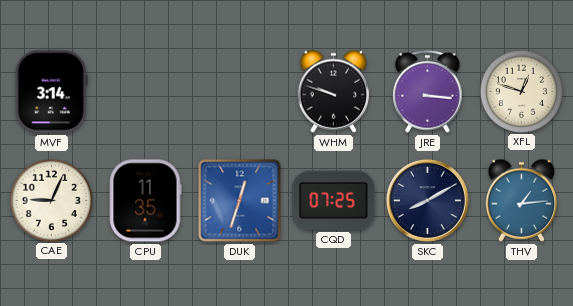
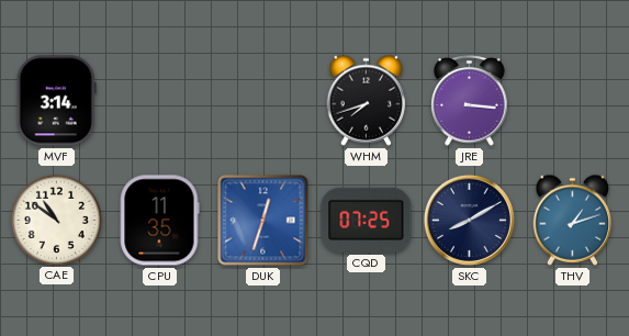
WHM: 9:48 -> 7:42 (367, 100)
XFL: 12:48 -> none (521, 91)
CAE: 9:04 -> 10:51 (56, 220)
THV: 1:14 -> 1:12 (573, 220)
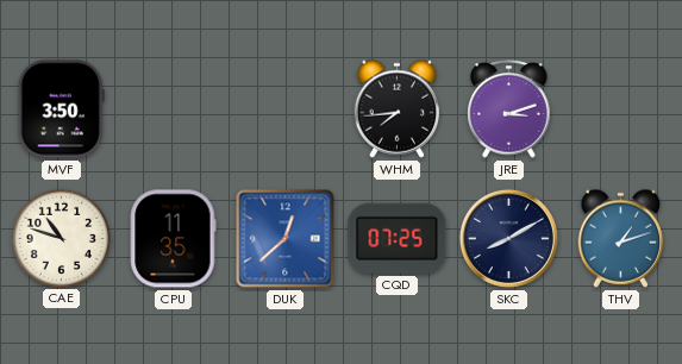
MVF: 3:14 -> 3:50 (61, 109)
WHM: 7:42 -> 7:44 (398, 108)
JRE: 3:16 -> 3:12 (509, 109)
CAE: 10:51 -> 10:48 (61, 238)
DUK: 12:33 -> 12:38 (286, 239)
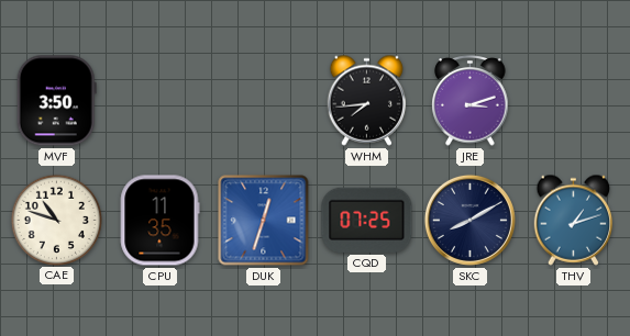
DUK: 12:38 -> 12:33 (264, 221)
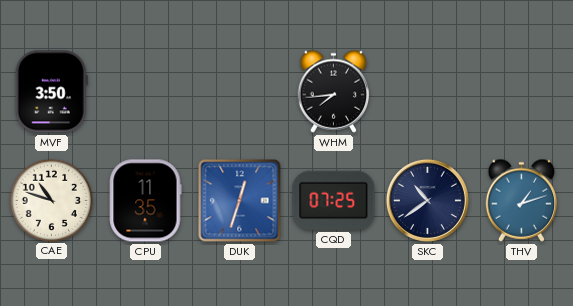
JRE: 3:12 -> none (471, 101)
SKC: 8:10 -> 10:39 (427, 200)
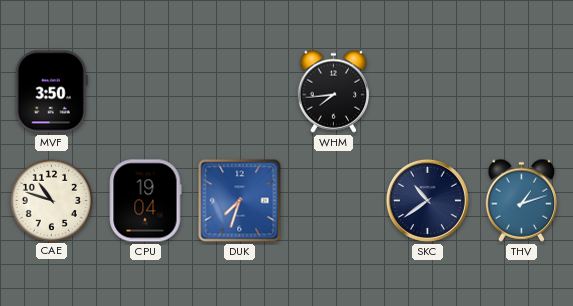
CPU: 11:35 -> 19:04 (145, 201)
DUK: 12:33 -> 7:33 (240, 201)
CQD: 07:25 -> none (334, 200)
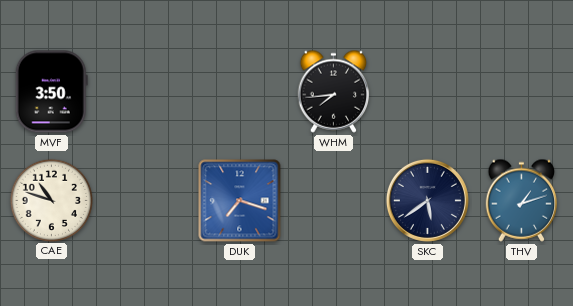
CPU: 19:04 -> none (145, 201)
DUK: 7:33 -> 7:18 (240, 201)
SKC: 10:39 -> 5:39 (427, 200)
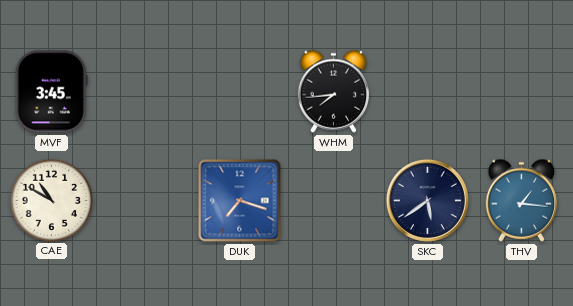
MVF: 3:50 -> 3:45 (51, 92)
CAE: 10:48 -> 10:50 (51, 200)
THV: 1:12 -> 1:16 (522, 200)
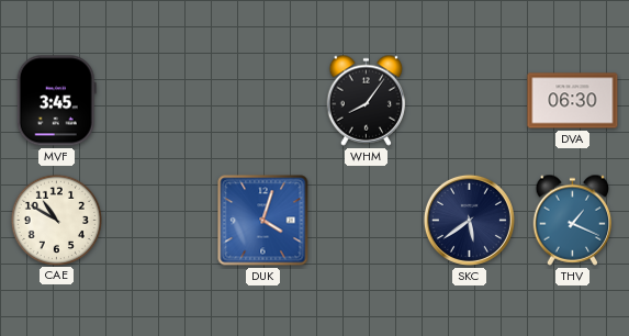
WHM: 7:44 -> 8:06 (367, 100)
DVA: none -> 06:30 (573, 101)
DUK: 7:18 -> 4:03 (263, 221)
THV: 1:16 -> 1:19 (573, 220)
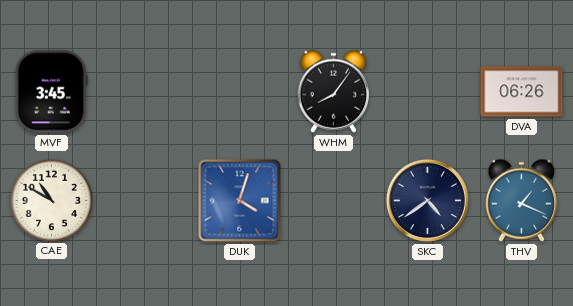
DVA: 06:30 -> 06:26 (522, 92)
SKC: 5:39 -> 4:39 (427, 200)
